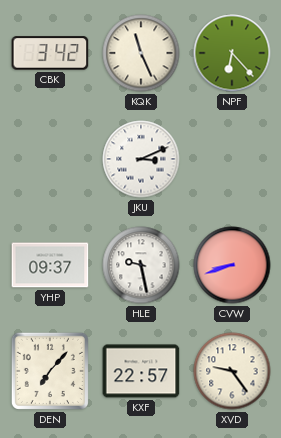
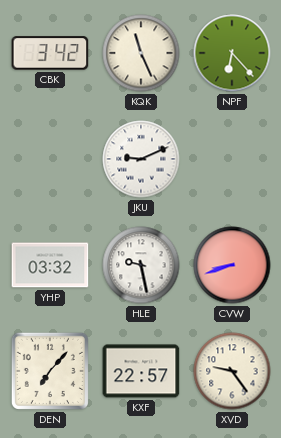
JKU: 3:11 -> 9:11 (141, 159)
YHP: 09:37 -> 03:32 (50, 265)
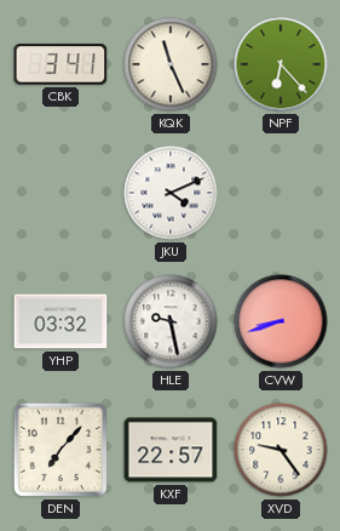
CBK: 3:42 -> 3:41 (60, 64)
JKU: 9:11 -> 4:11 (171, 193)
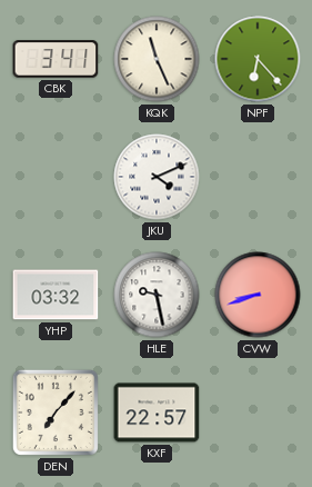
XVD: 9:24 -> none (281, 450)
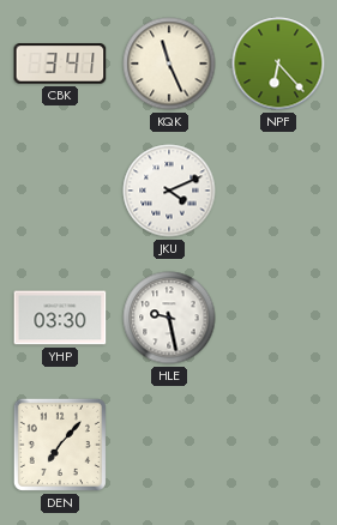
YHP: 03:32 -> 03:30 (60, 318)
CVW: 8:42 -> none (258, 295)
KXF: 22:57 -> none (157, 413)
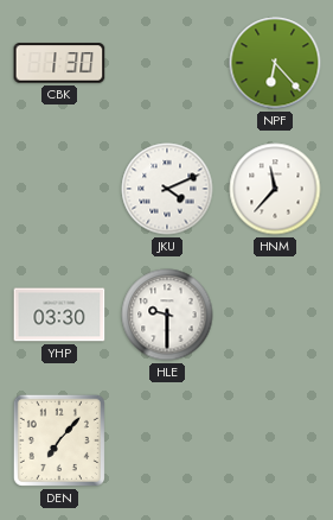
CBK: 3:41 -> 1:30 (59, 63)
KQK: 11:26 -> none (169, 64)
HNM: none -> 11:37 (275, 189)
HLE: 9:28 -> 9:30 (167, 315)
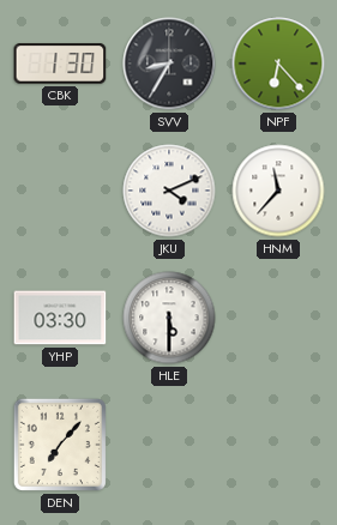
SVV: none -> 8:35 (169, 64)
HLE: 9:30 -> 5:30 (169, 318)
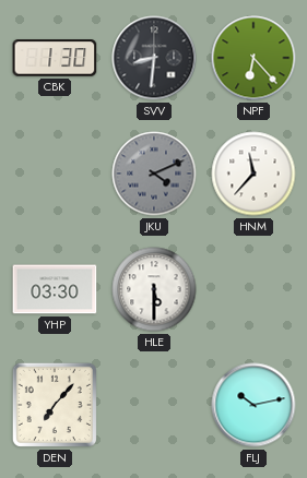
SVV: 8:35 -> 8:31 (154, 58)
JKU dial: white -> grey (154, 174)
FLJ: none -> 10:13 (253, 405)
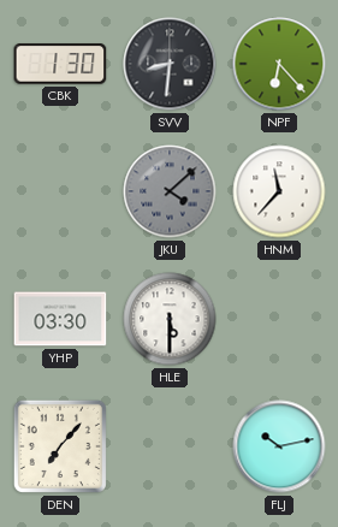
JKU: 4:11 -> 4:08 (170, 191)
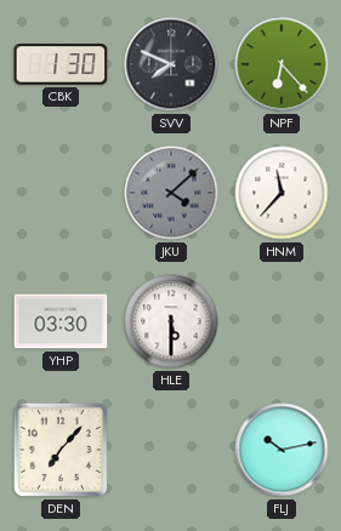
SVV: 8:31 -> 7:49 (171, 64)
